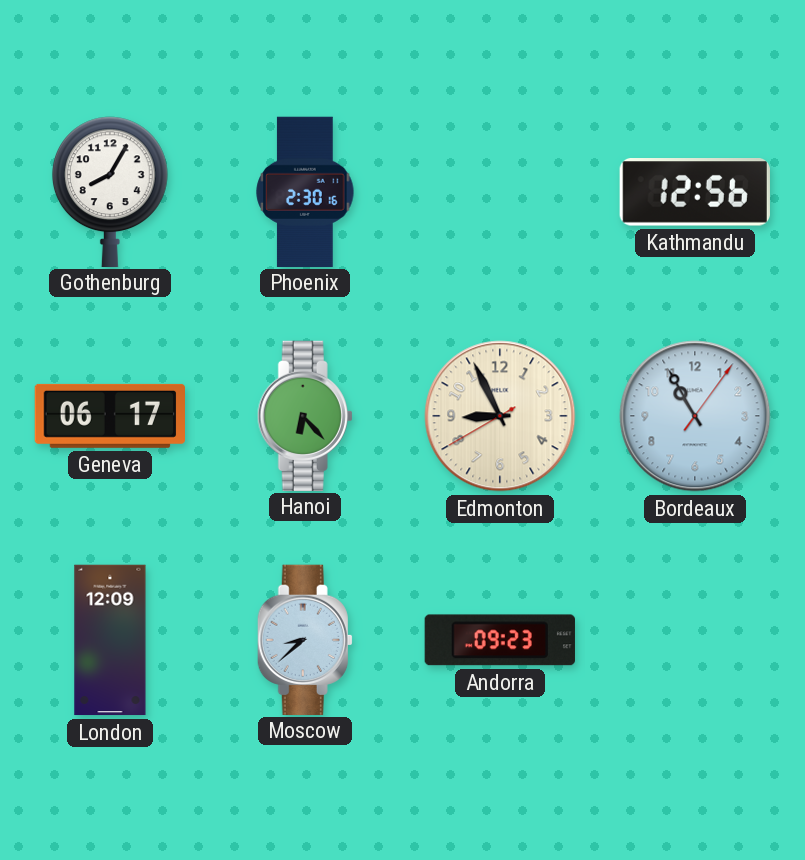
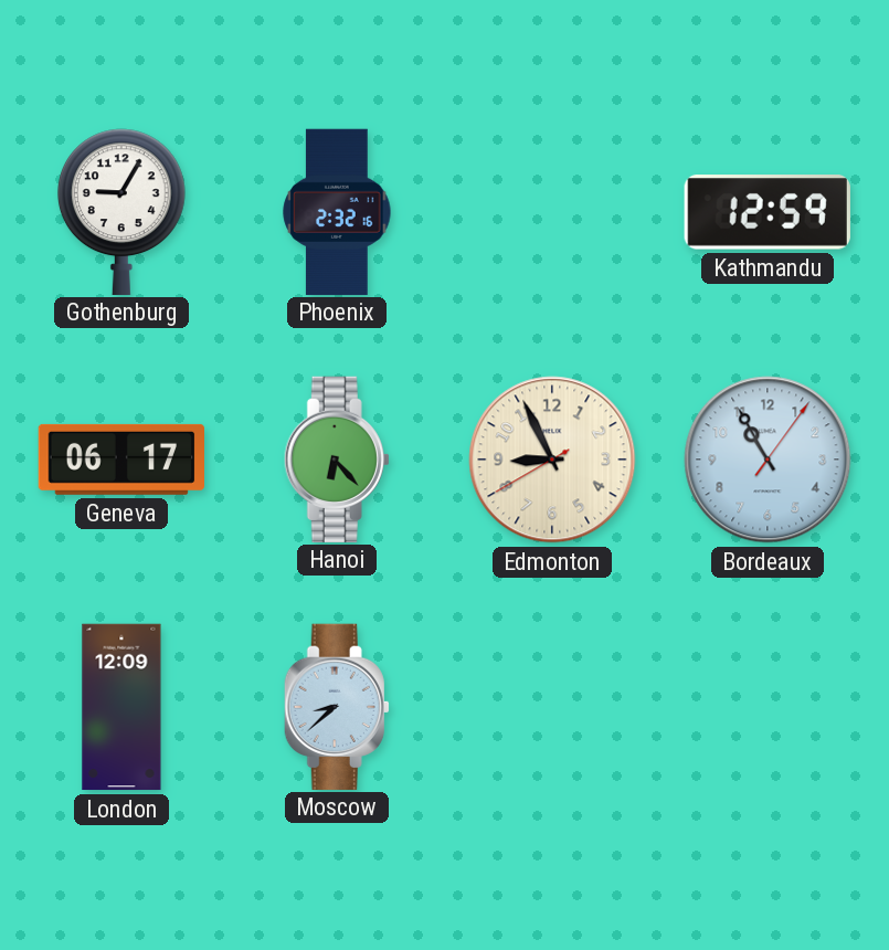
Gothenburg: 8:05 -> 9:05 (121, 211)
Phoenix: 2:30 -> 2:32 (337, 211)
Kathmandu: 12:56 -> 12:59 (768, 212)
Andorra: 09:23 -> none (500, 640)
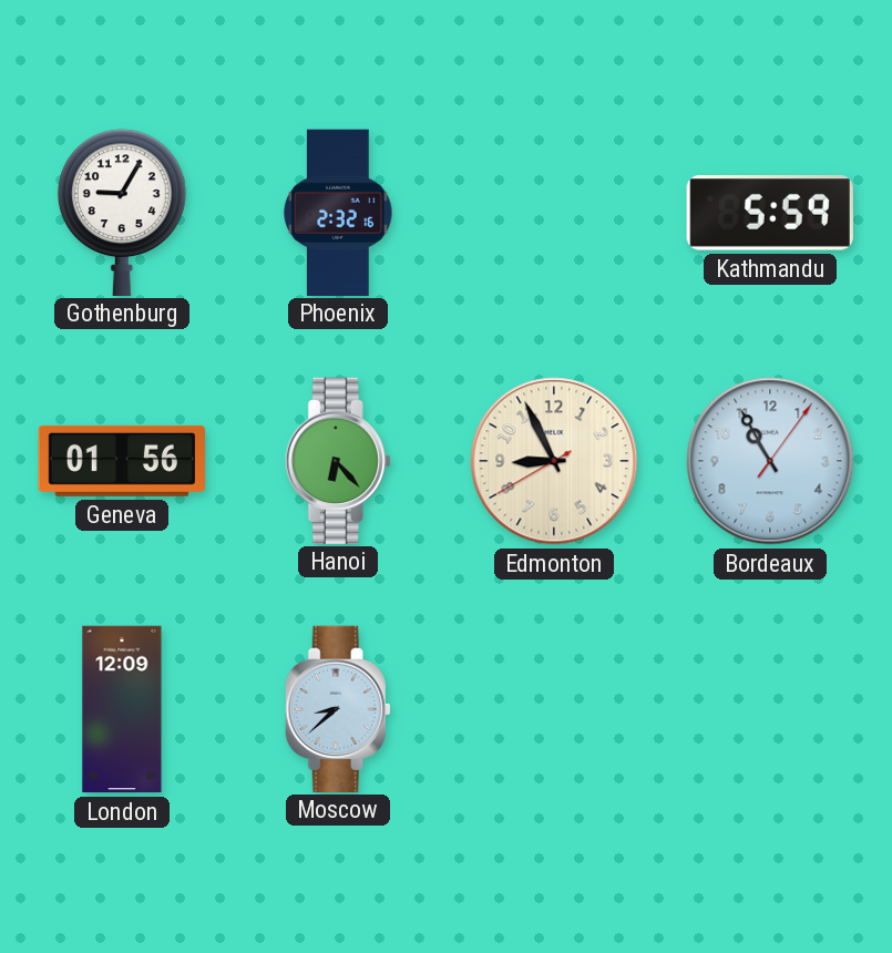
Kathmandu: 12:59 -> 5:59 (770, 213)
Geneva: 06:17 -> 01:56 (121, 461)
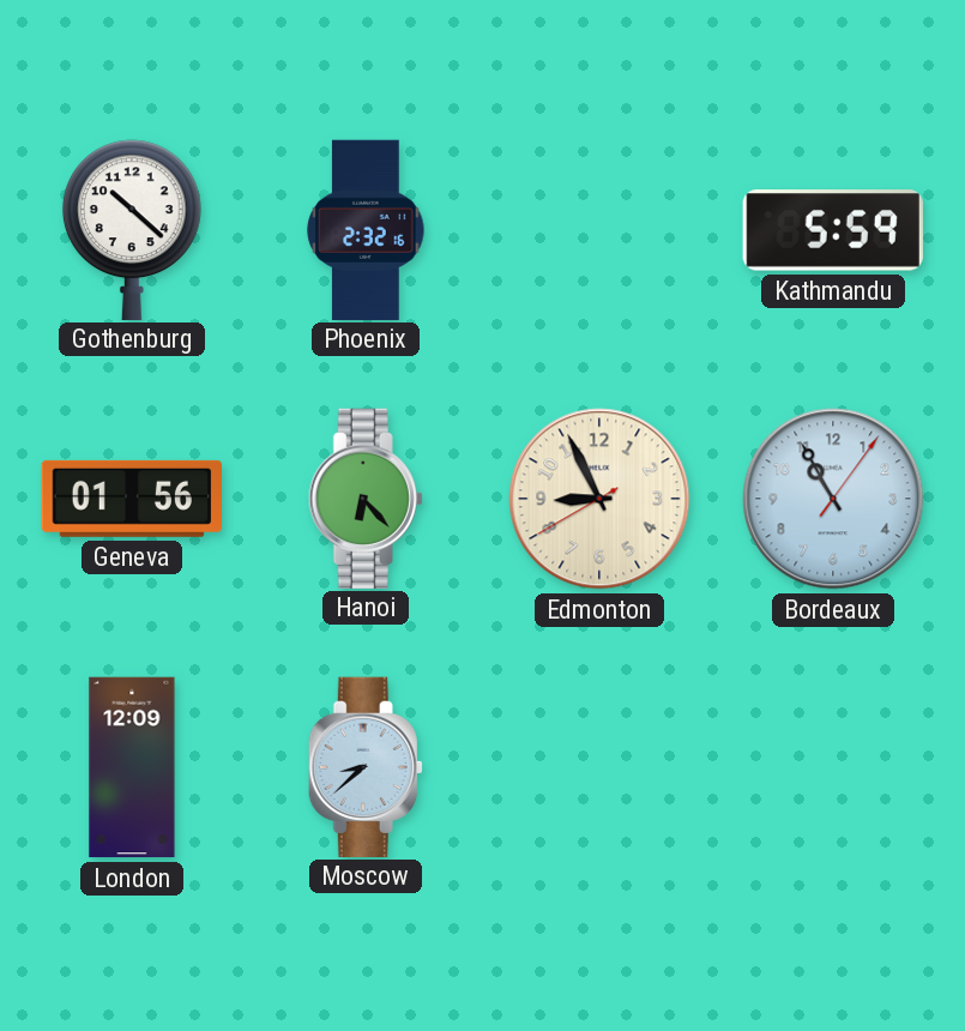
Gothenburg: 9:05 -> 10:22 (132, 229)
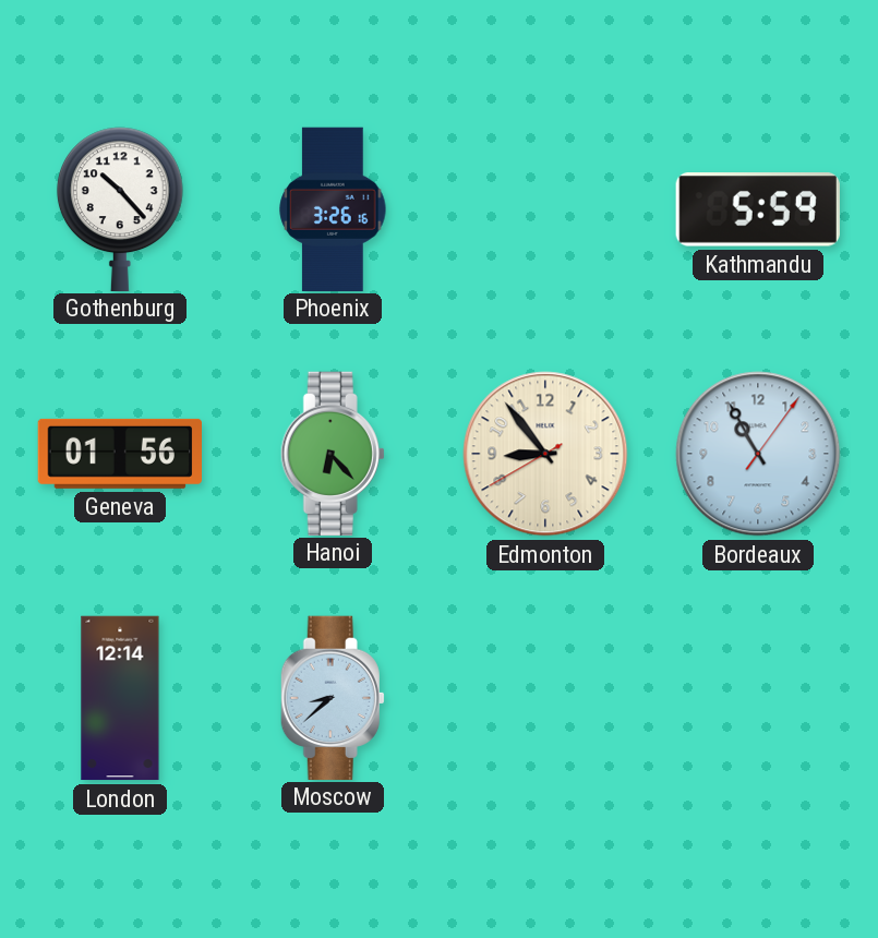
Gothenburg: 10:22 -> 10:23 (120, 208)
Phoenix: 2:32 -> 3:26 (333, 208)
Edmonton: 8:55 -> 8:53 (545, 454)
London: 12:09 -> 12:14 (120, 698)
